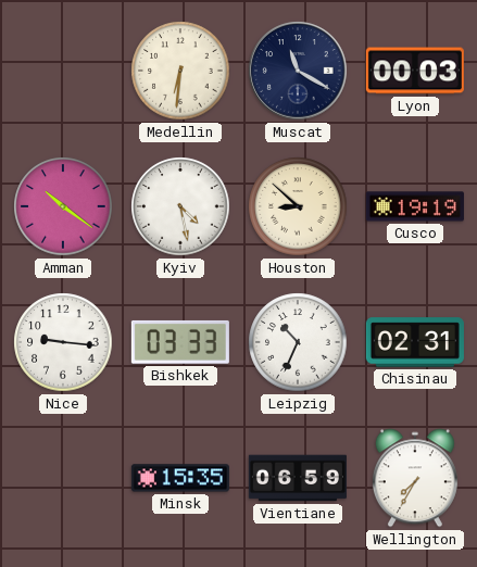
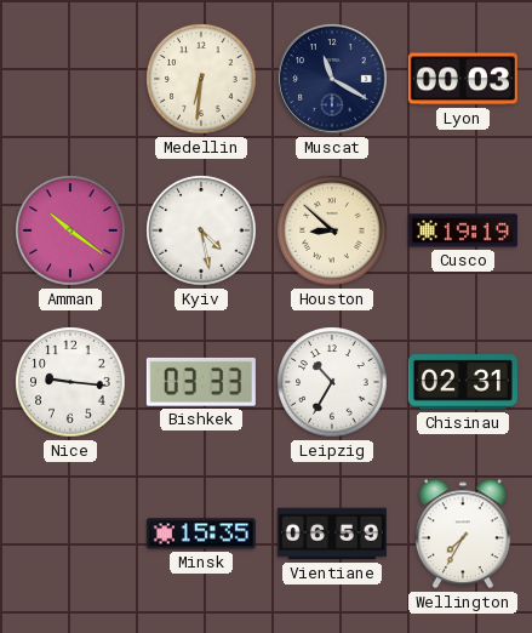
Leipzig: 10:34 -> 10:35 (332, 382)
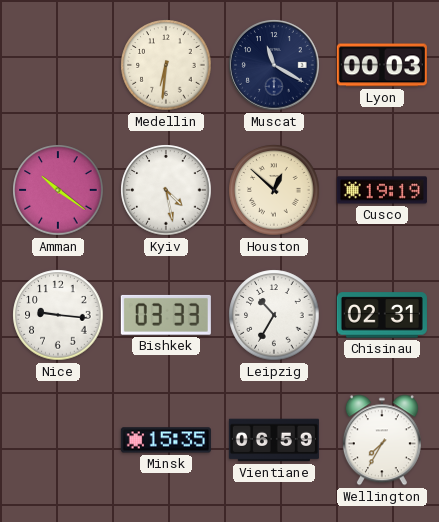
Houston: 8:52 -> 12:52 (274, 190)
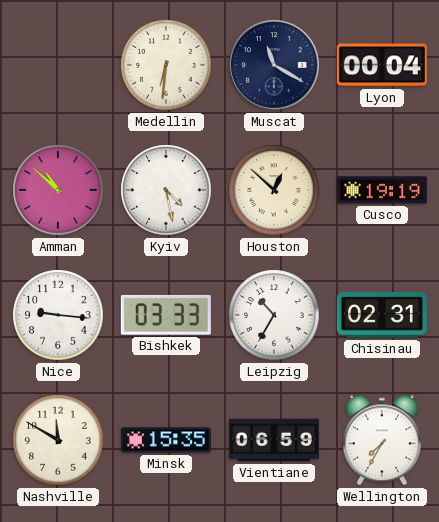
Lyon: 00:03 -> 00:04 (382, 65)
Amman: 10:21 -> 10:52 (58, 190)
Nashville: none -> 11:50 (58, 440)
